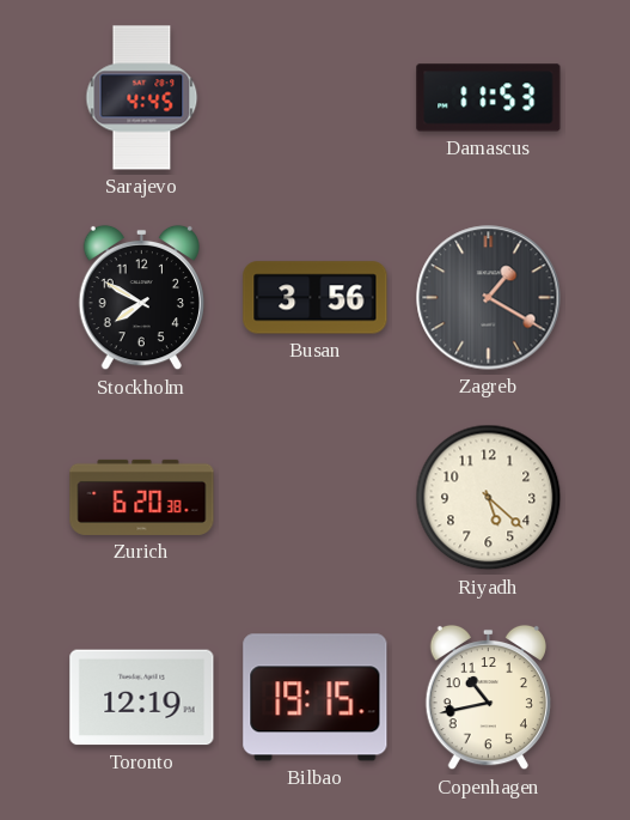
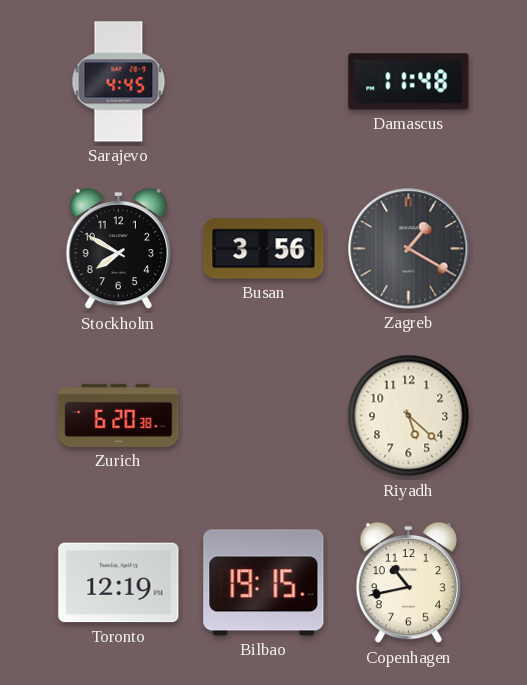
Damascus: 11:53 -> 11:48 (409, 82)
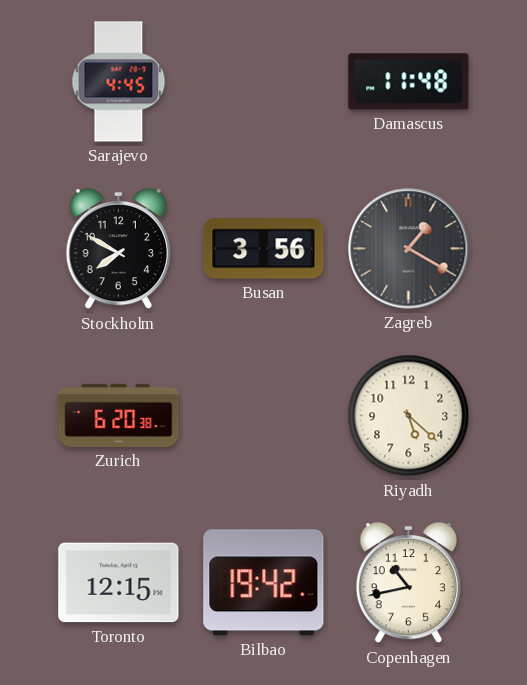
Toronto: 12:19 -> 12:15 (119, 583)
Bilbao: 19:15 -> 19:42 (264, 583)
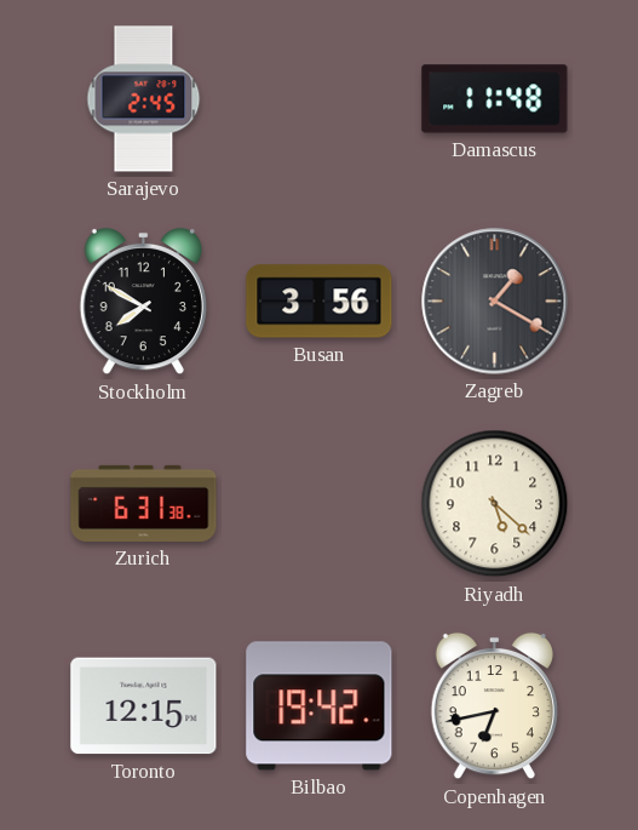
Sarajevo: 4:45 -> 2:45 (144, 99)
Zurich: 6:20 -> 6:31 (144, 503)
Copenhagen: 10:43 -> 6:43 (494, 706)
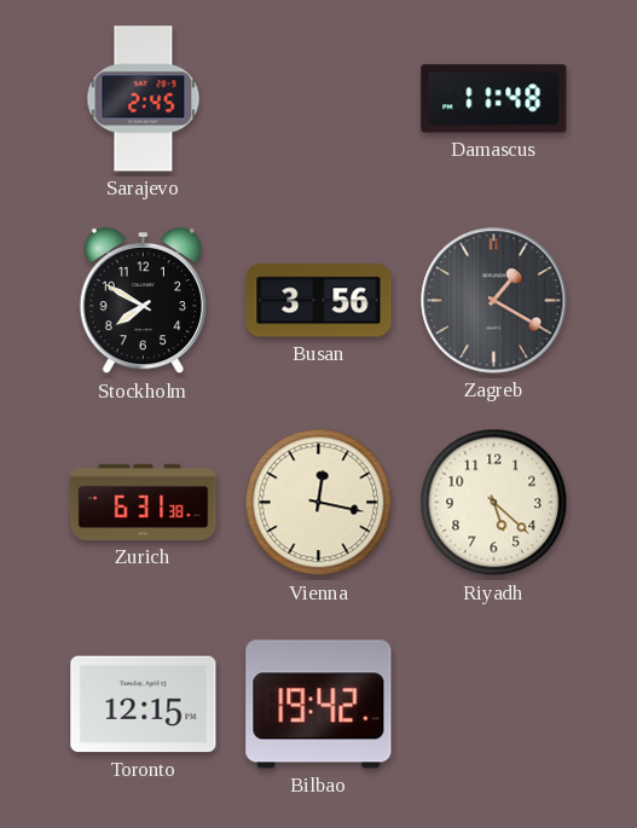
Vienna: none -> 12:17 (319, 503)
Copenhagen: 6:43 -> none (494, 706)
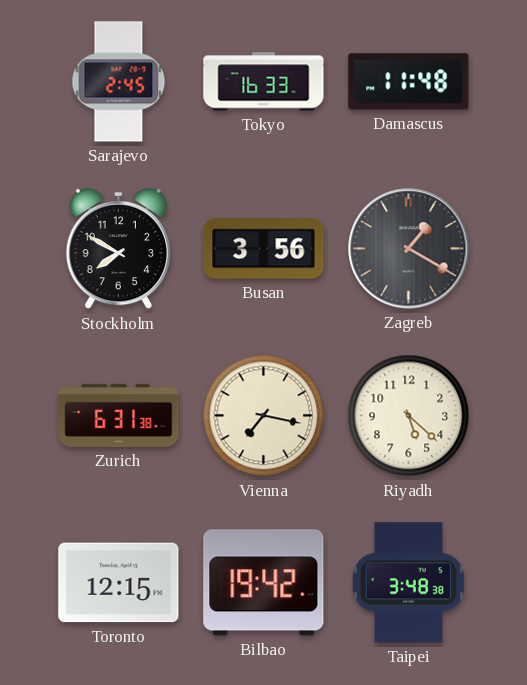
Tokyo: none -> 16:33 (264, 82)
Vienna: 12:17 -> 7:17 (264, 416)
Taipei: none -> 3:48 (408, 583)
